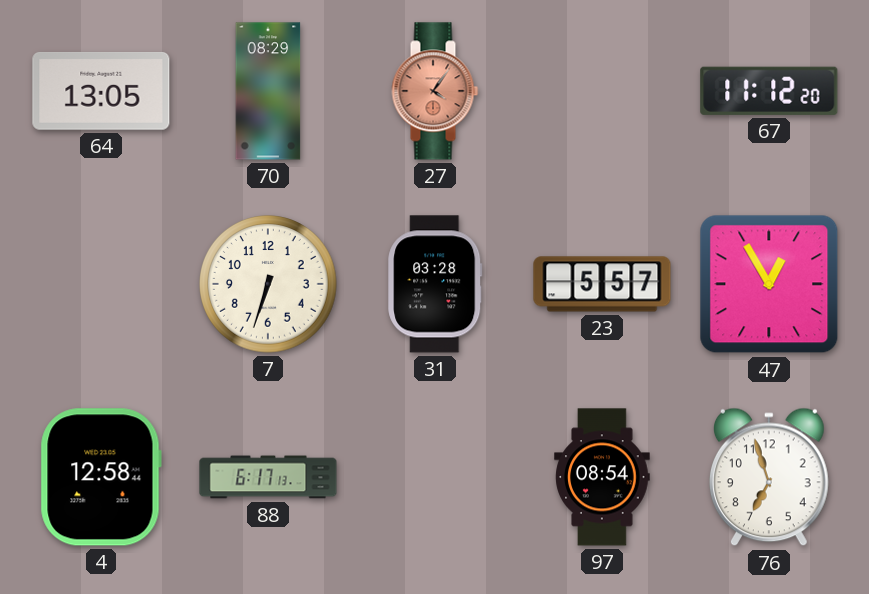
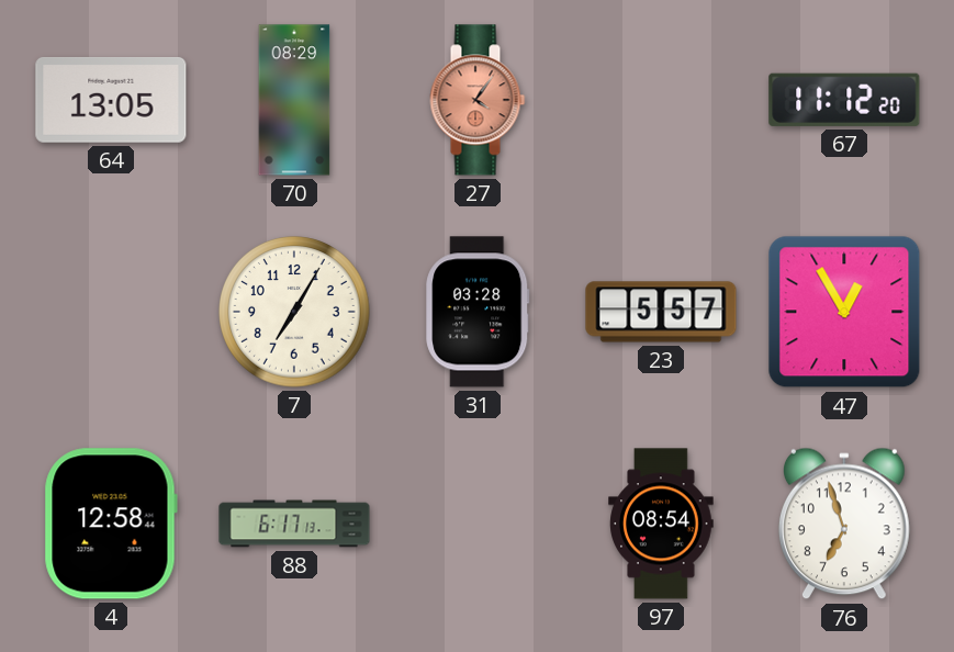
7: 6:33 -> 7:05 (294, 312)
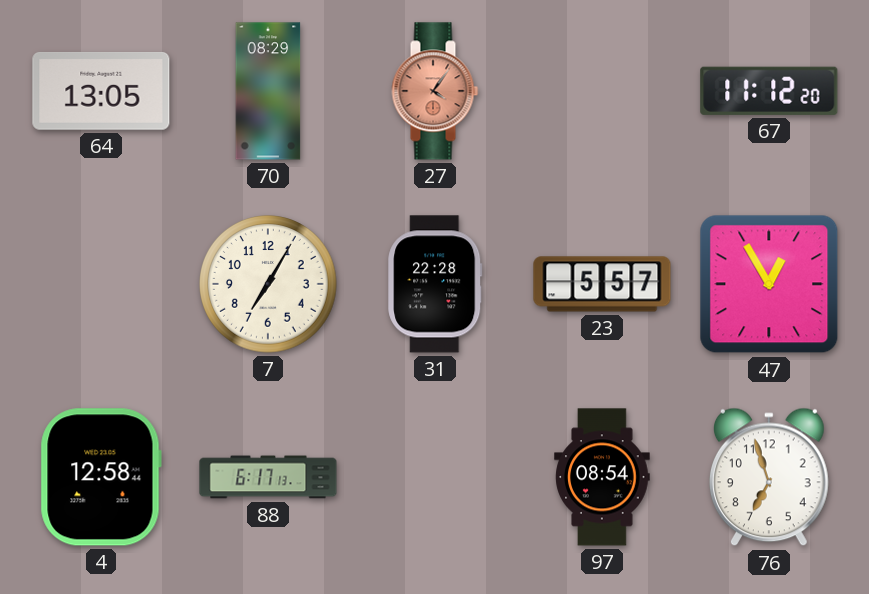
31: 03:28 -> 22:28 (435, 284)
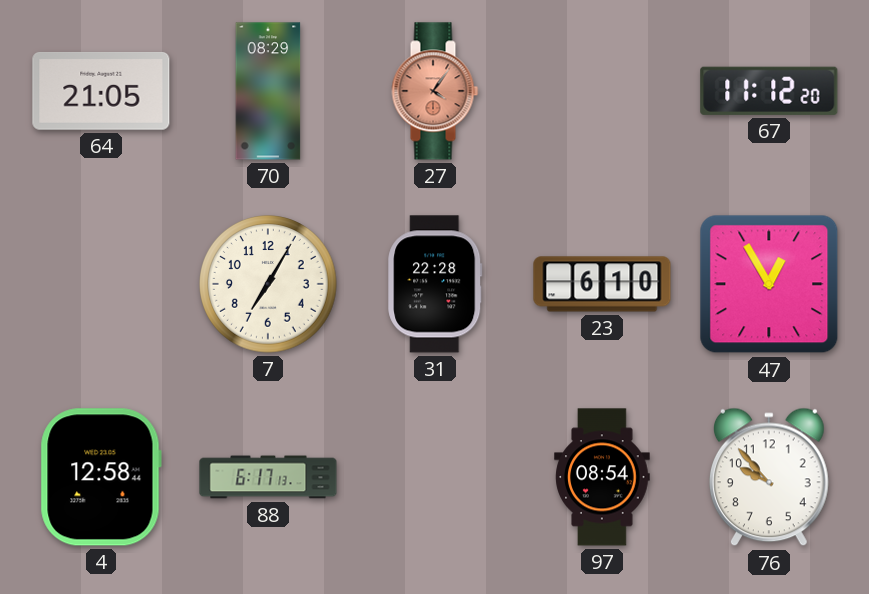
64: 13:05 -> 21:05 (101, 91)
23: 5:57 -> 6:10 (602, 284)
76: 6:57 -> 9:53 (769, 477)
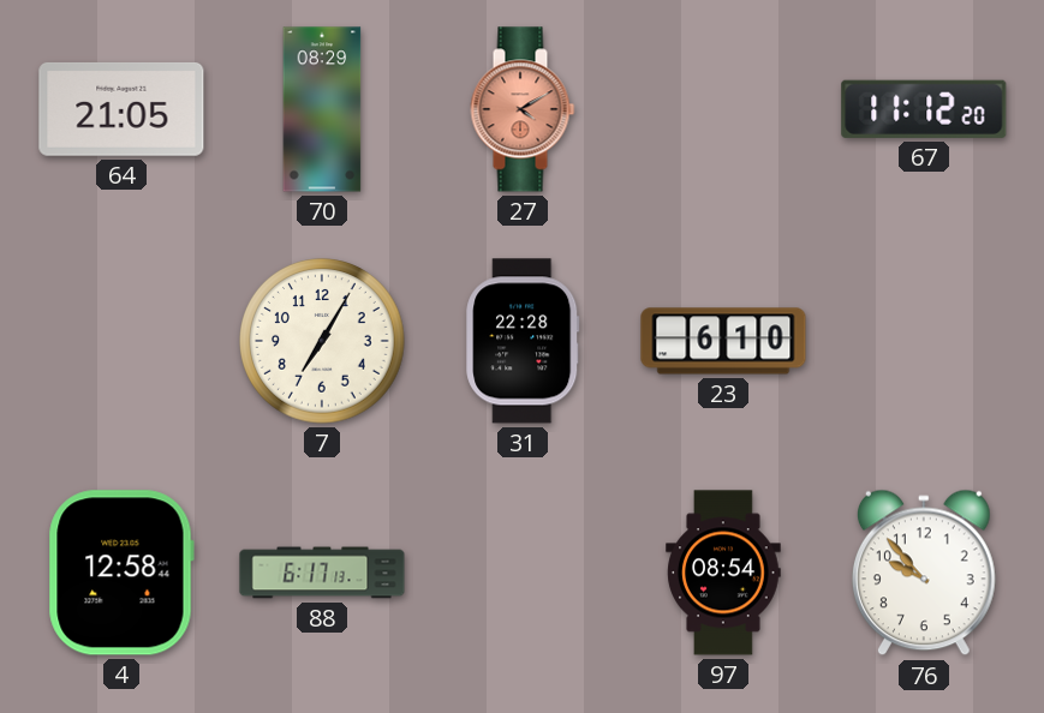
27: 4:06 -> 4:10 (523, 109)
47: 12:55 -> none (769, 284)
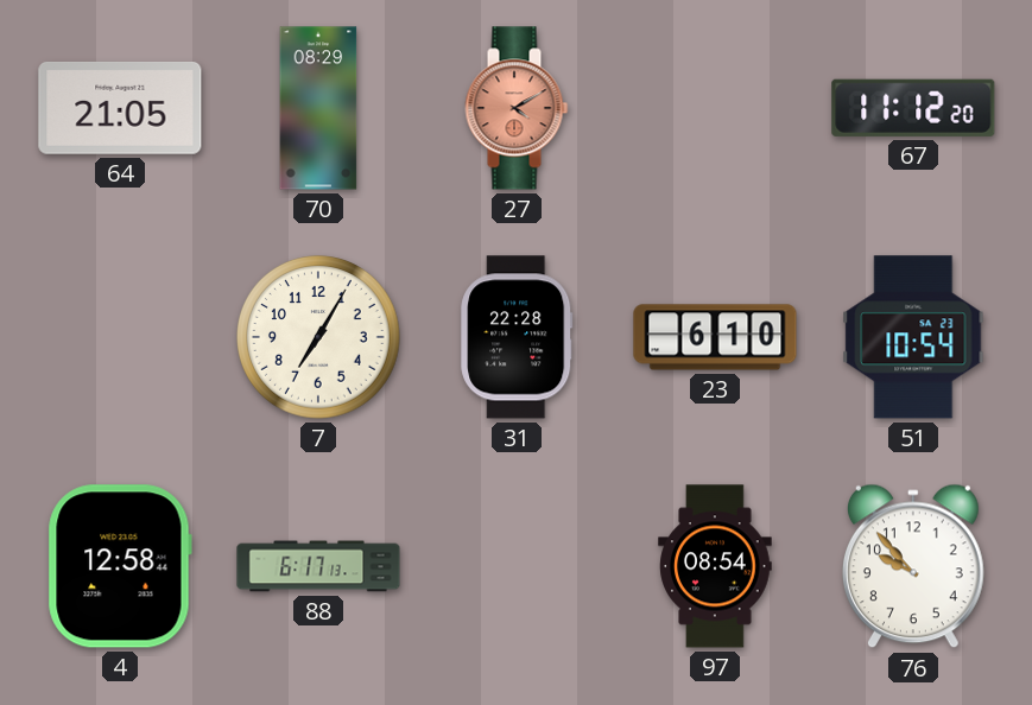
51: none -> 10:54 (913, 337)
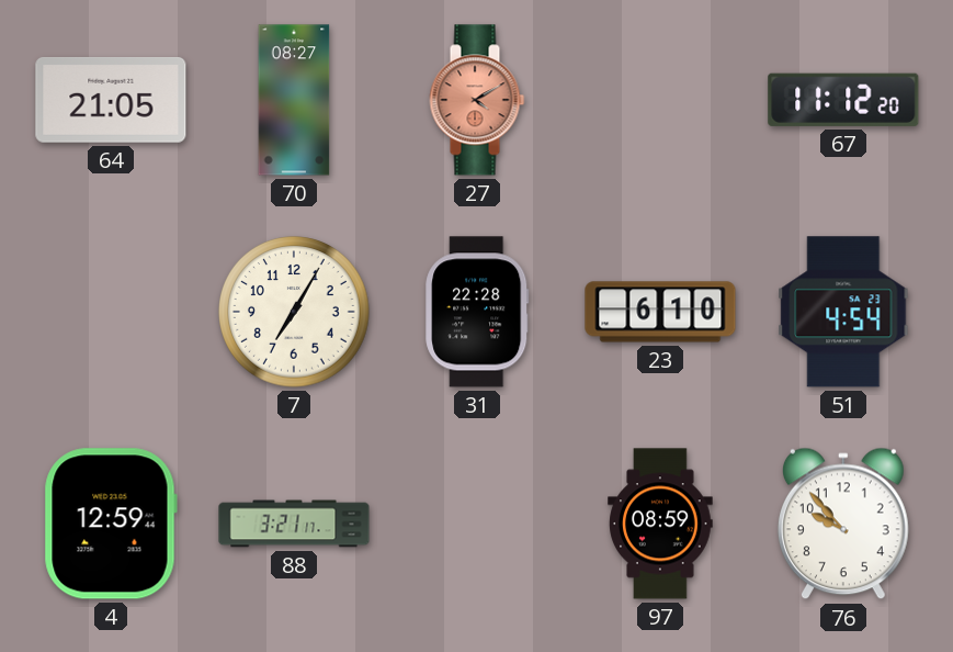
70: 08:29 -> 08:27 (294, 100)
51: 10:54 -> 4:54 (843, 312)
4: 12:58 -> 12:59 (111, 524)
88: 6:17 -> 3:21 (294, 524)
97: 08:54 -> 08:59 (660, 524)
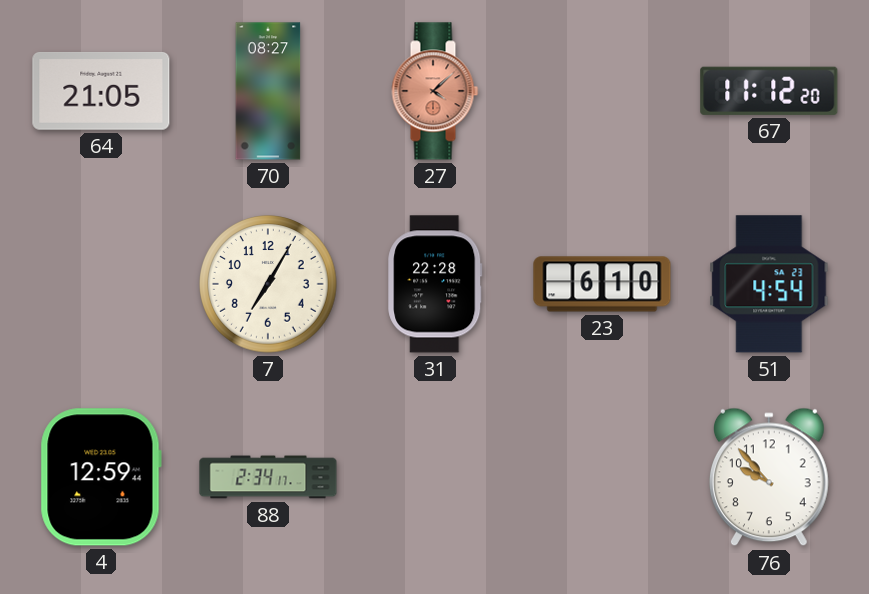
27: 4:10 -> 4:08 (435, 91)
88: 3:21 -> 2:34 (268, 477)
97: 08:59 -> none (660, 524)
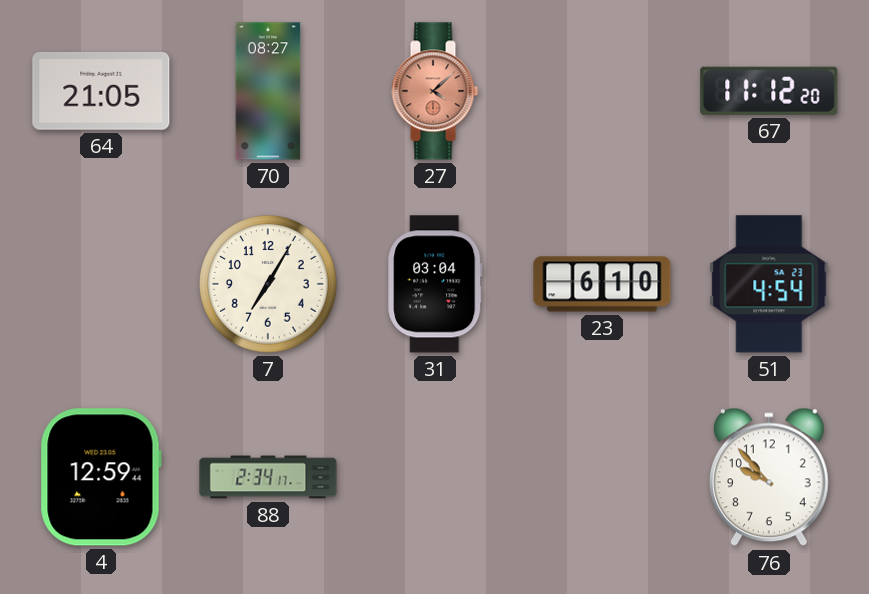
31: 22:28 -> 03:04 (435, 284)
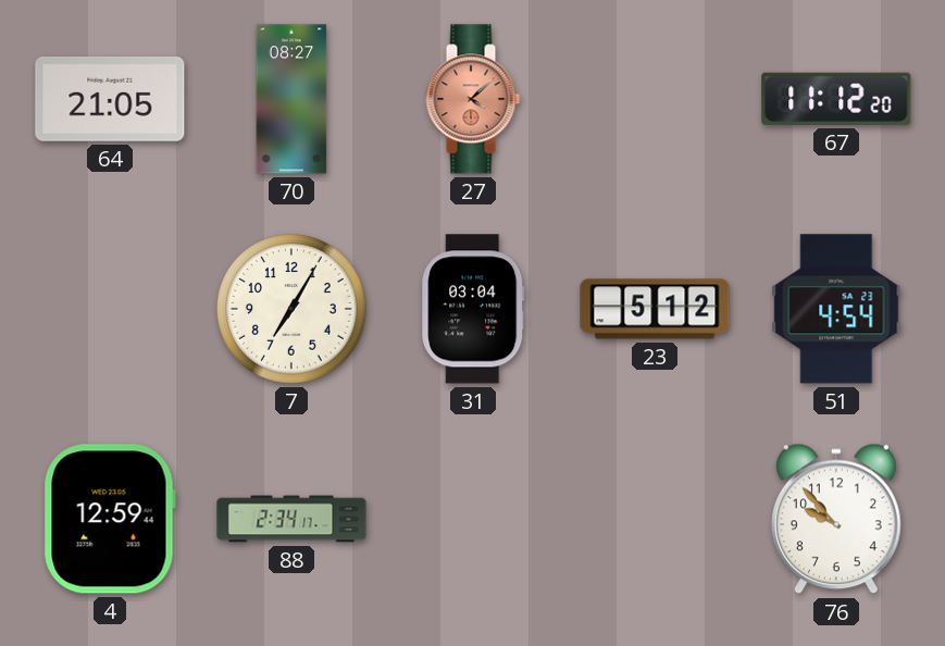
23: 6:10 -> 5:12 (655, 309)
